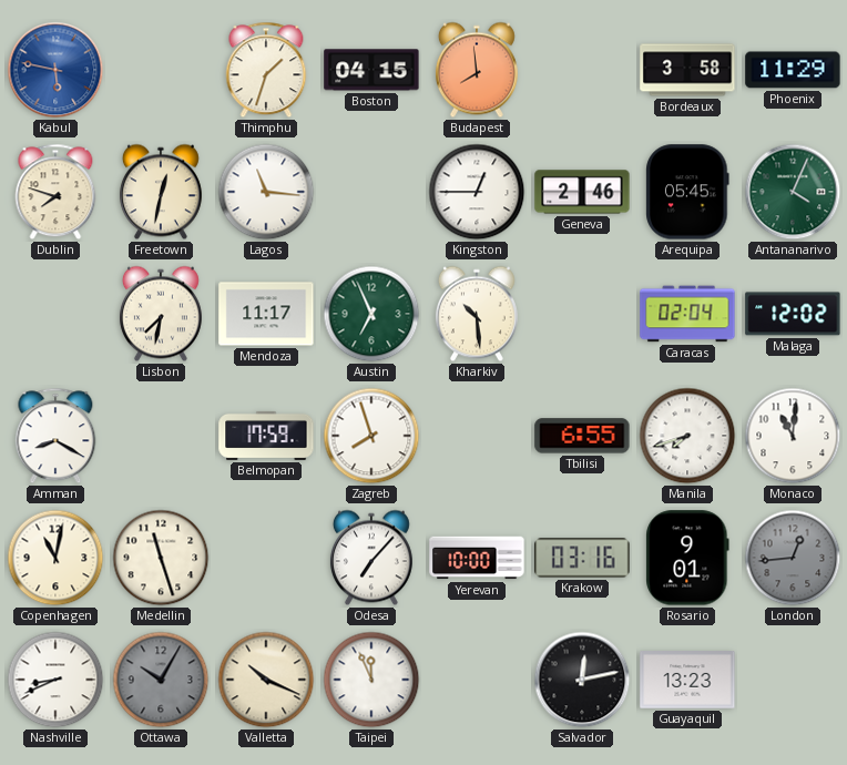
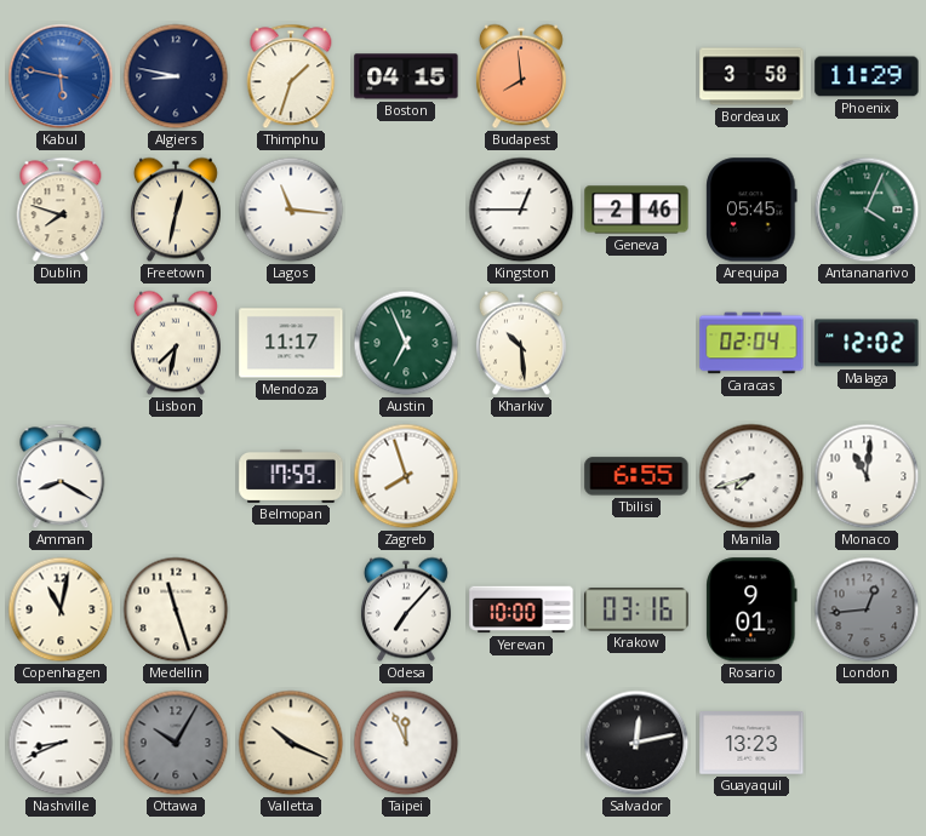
Algiers: none -> 8:47 (176, 76)
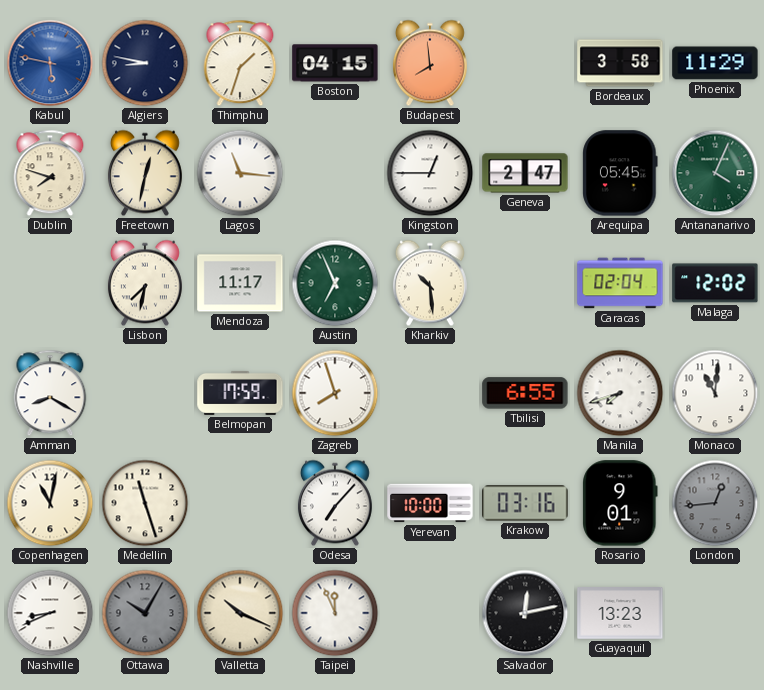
Geneva: 2:46 -> 2:47 (525, 173)
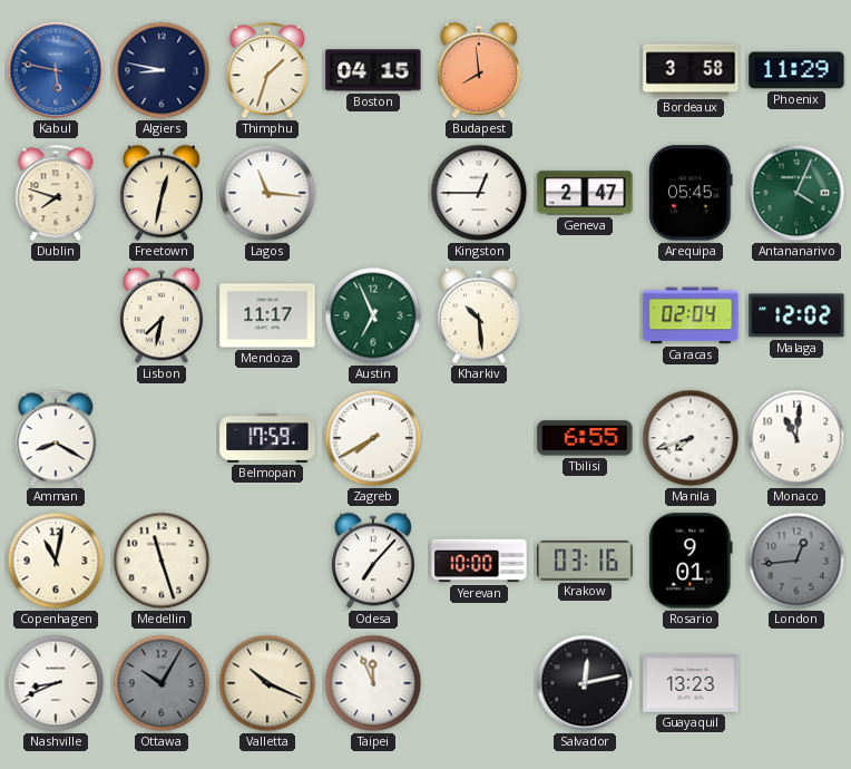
Zagreb: 7:57 -> 7:40 (373, 438)
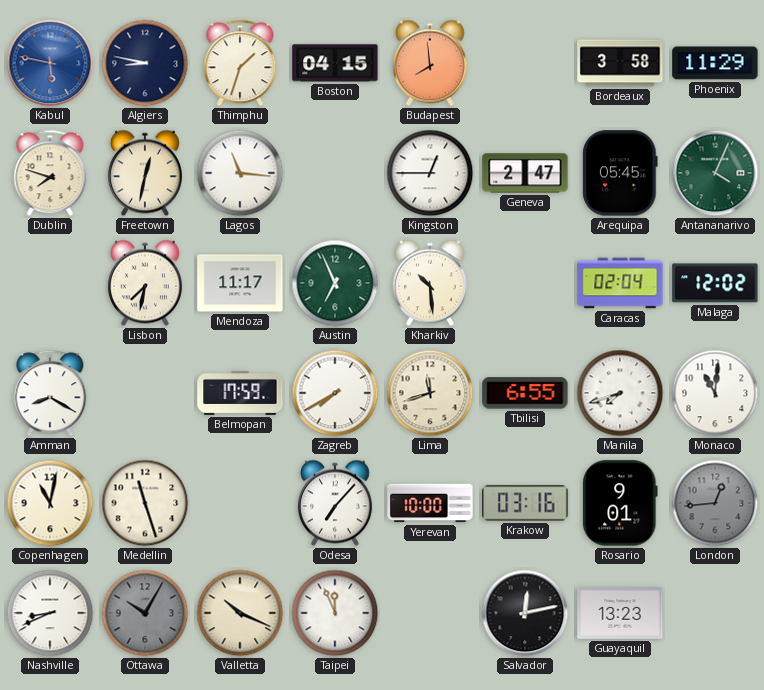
Lima: none -> 11:42 (430, 393)
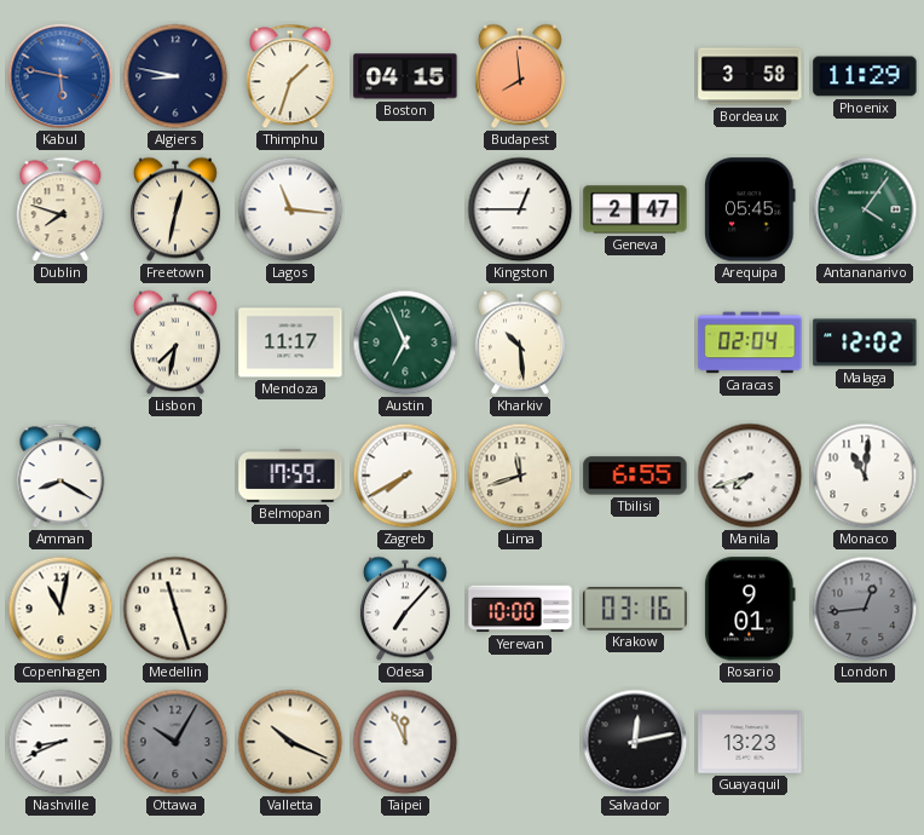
Antananarivo: 4:04 -> 4:06 (865, 209)
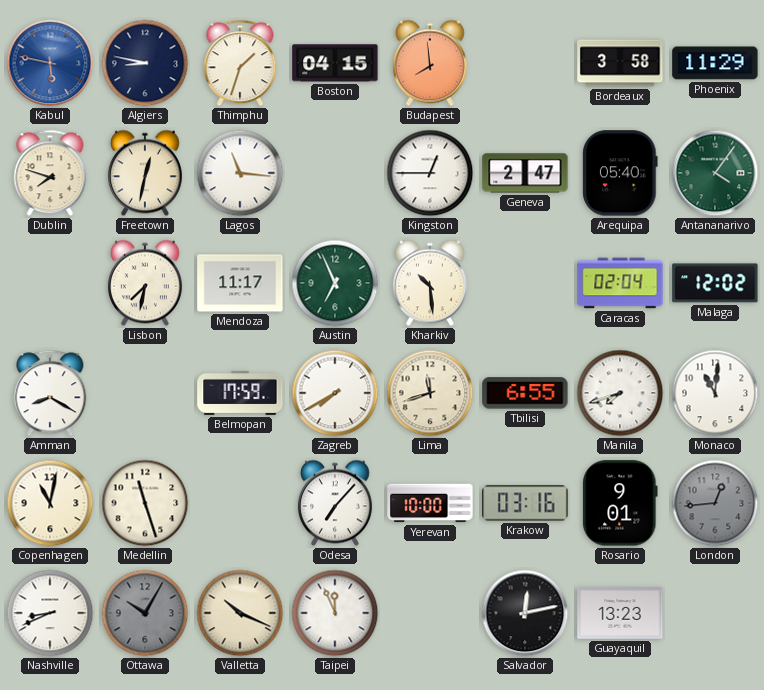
Arequipa: 05:45 -> 05:40 (620, 173)
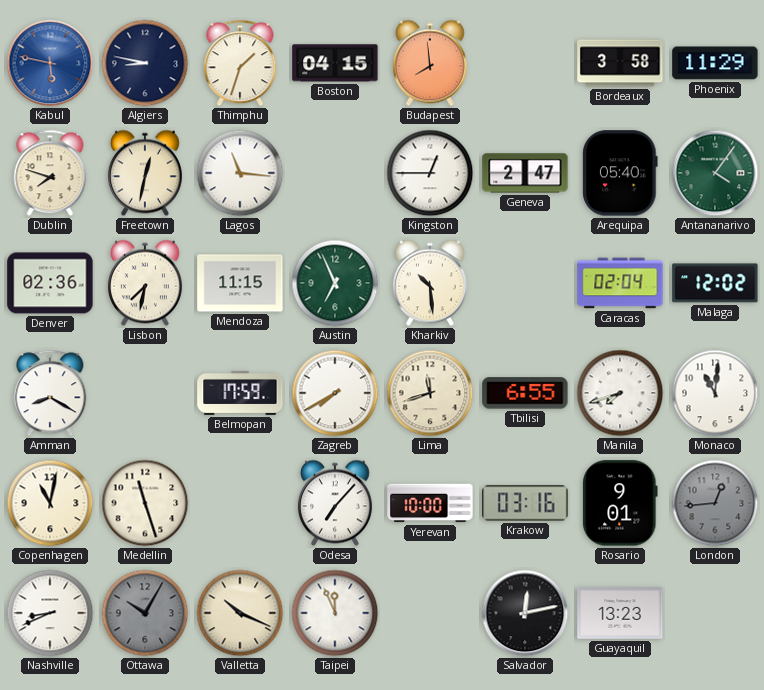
Denver: none -> 02:36 (50, 283)
Mendoza: 11:17 -> 11:15 (240, 283)
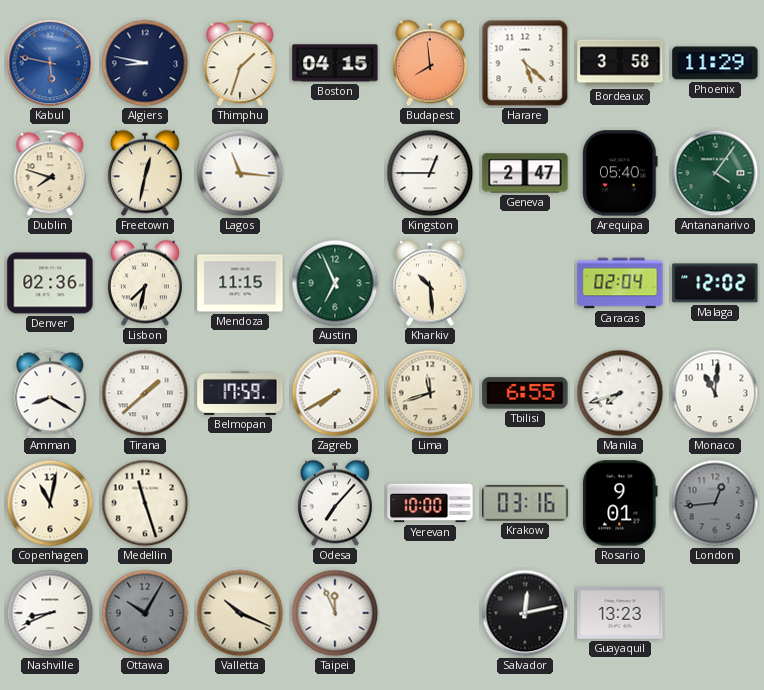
Harare: none -> 5:22 (525, 63)
Tirana: none -> 1:38 (145, 393)
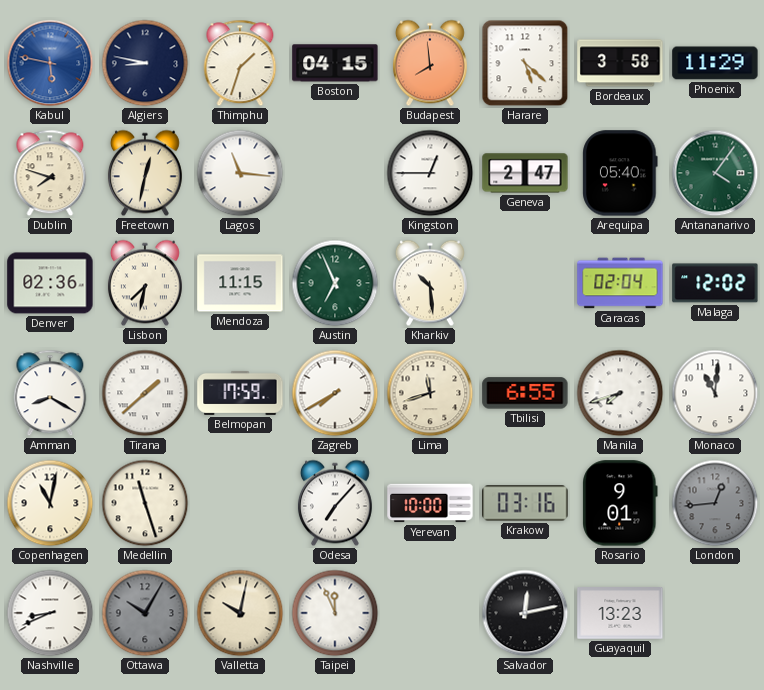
Valletta: 10:19 -> 10:02 (240, 613)
